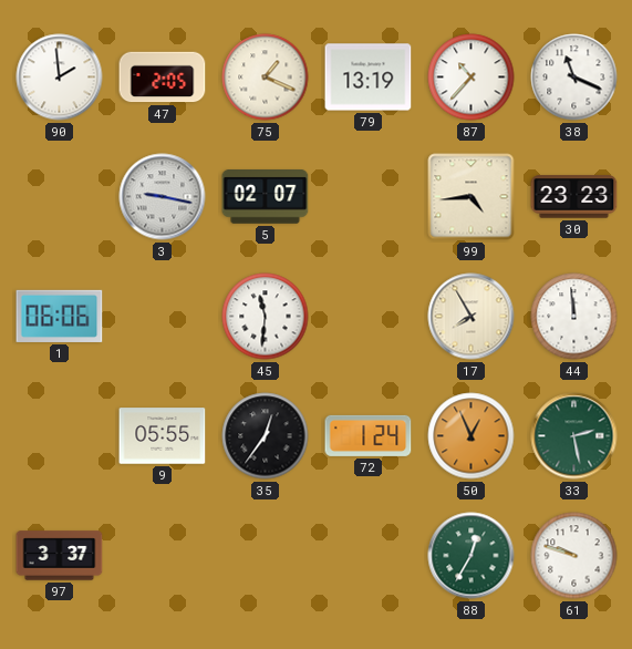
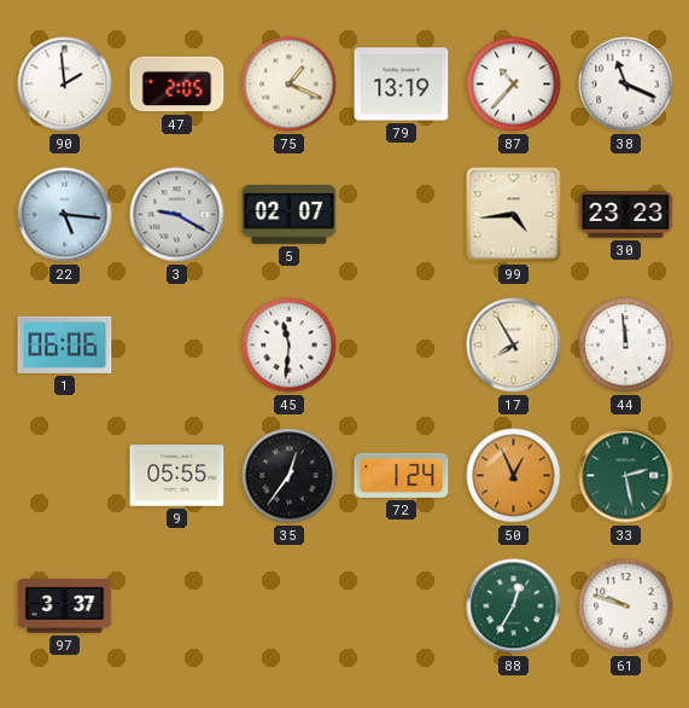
22: none -> 5:16 (65, 215)
3: 9:17 -> 9:20 (177, 215)
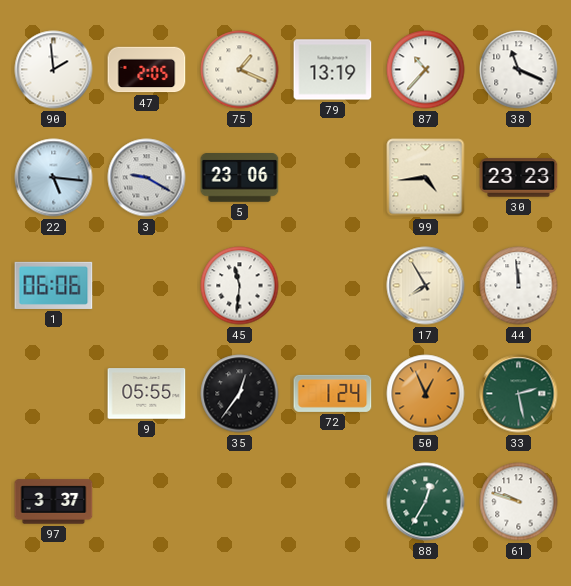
5: 02:07 -> 23:06 (240, 178)
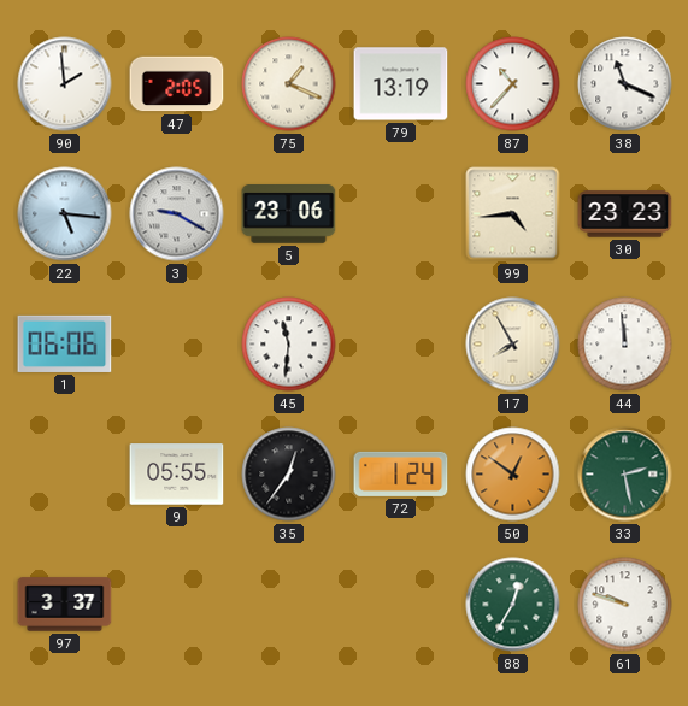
50: 12:56 -> 12:51 (513, 475)
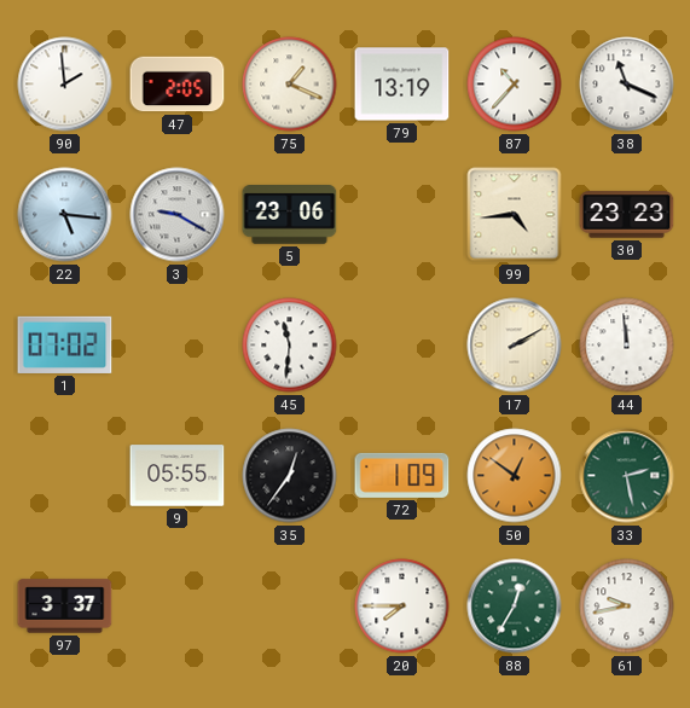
1: 06:06 -> 07:02 (65, 344)
17: 7:55 -> 2:10 (515, 346)
72: 1:24 -> 1:09 (402, 475)
20: none -> 7:45 (402, 607)
61: 9:48 -> 9:43 (627, 607)
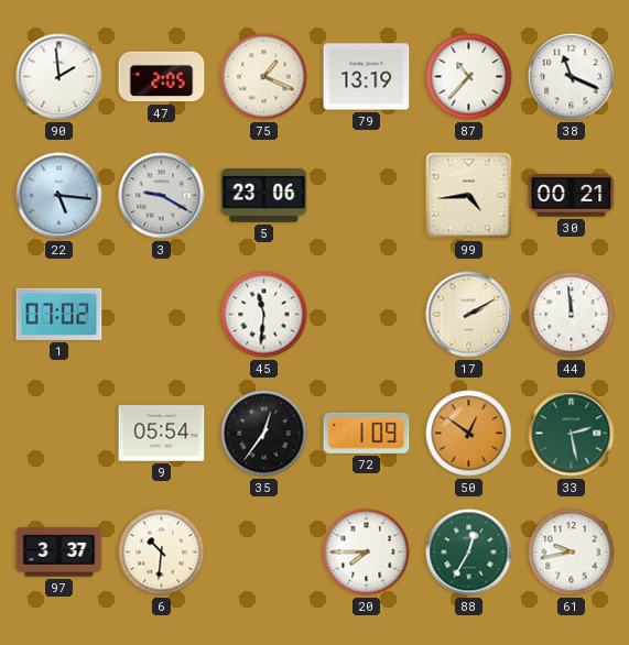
30: 23:23 -> 00:21 (572, 196)
9: 05:55 -> 05:54 (162, 434)
6: none -> 10:31 (162, 553)
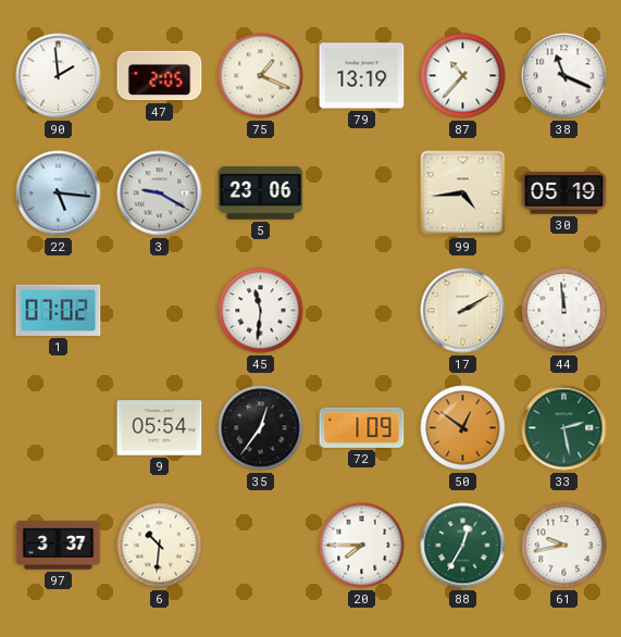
30: 00:21 -> 05:19 (564, 193)
